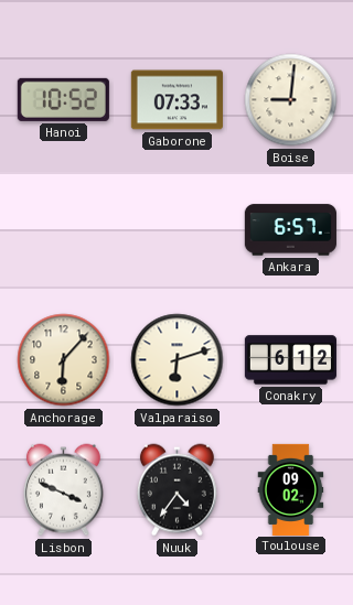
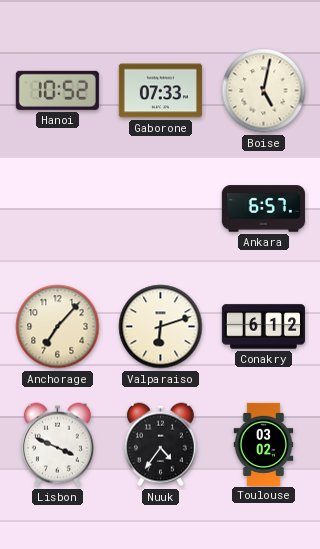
Boise: 9:01 -> 5:02 (264, 91)
Anchorage: 6:07 -> 7:07 (58, 327)
Toulouse: 09:02 -> 03:02 (264, 444)
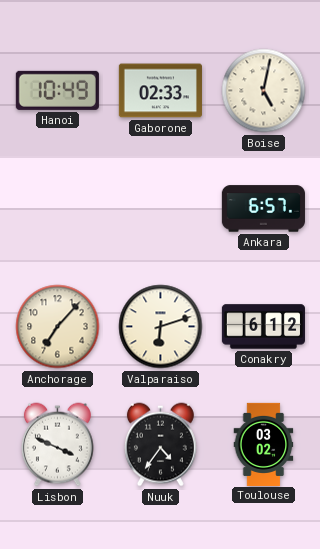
Hanoi: 10:52 -> 10:49 (57, 90)
Gaborone: 07:33 -> 02:33 (160, 91)
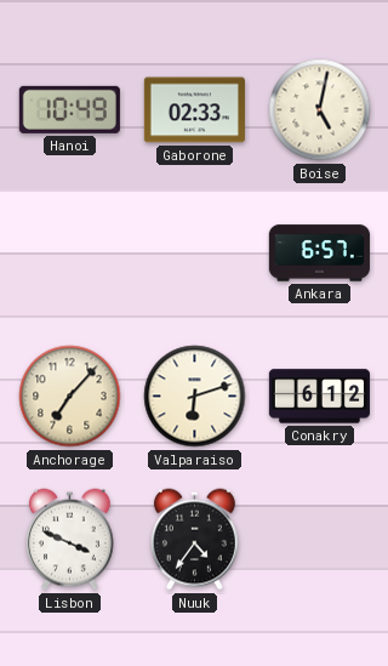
Toulouse: 03:02 -> none (264, 444)
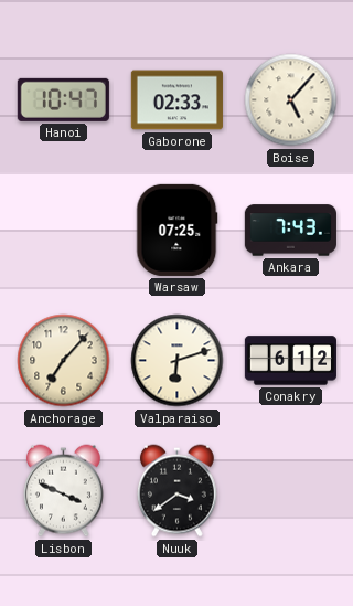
Hanoi: 10:49 -> 10:47 (63, 99)
Boise: 5:02 -> 5:07 (291, 100)
Warsaw: none -> 07:25 (178, 230)
Ankara: 6:57 -> 7:43 (290, 231)
Nuuk: 4:36 -> 3:39 (176, 491)
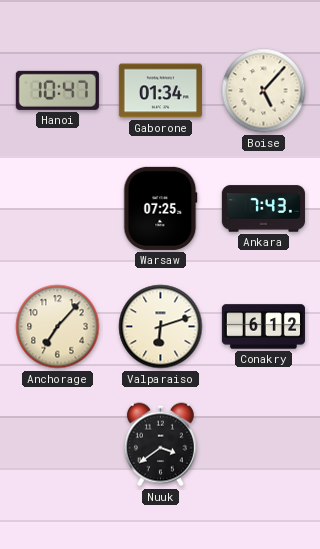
Gaborone: 02:33 -> 01:34 (160, 91)
Lisbon: 3:49 -> none (63, 491)
